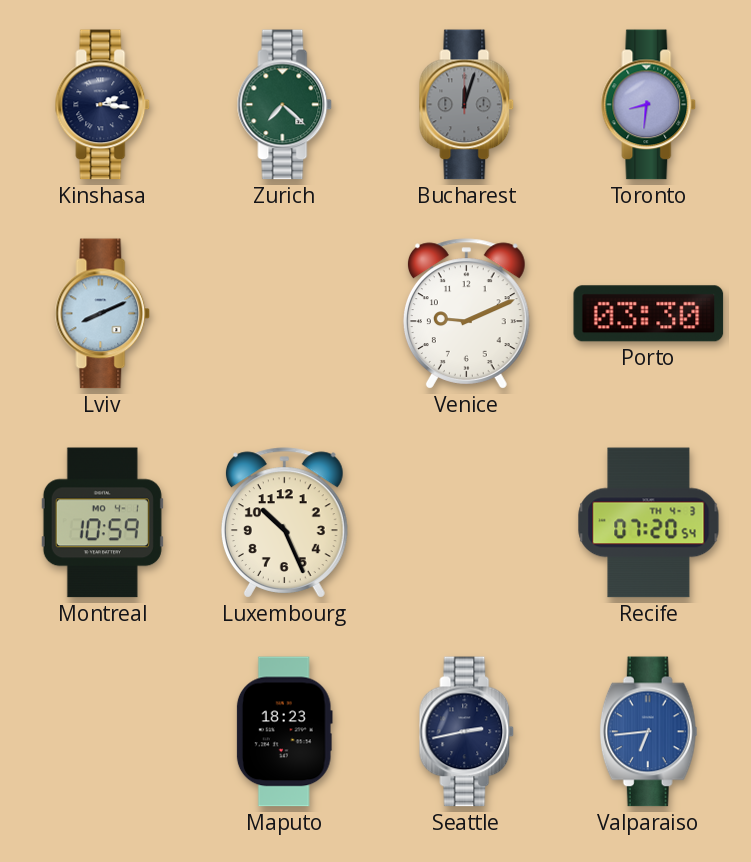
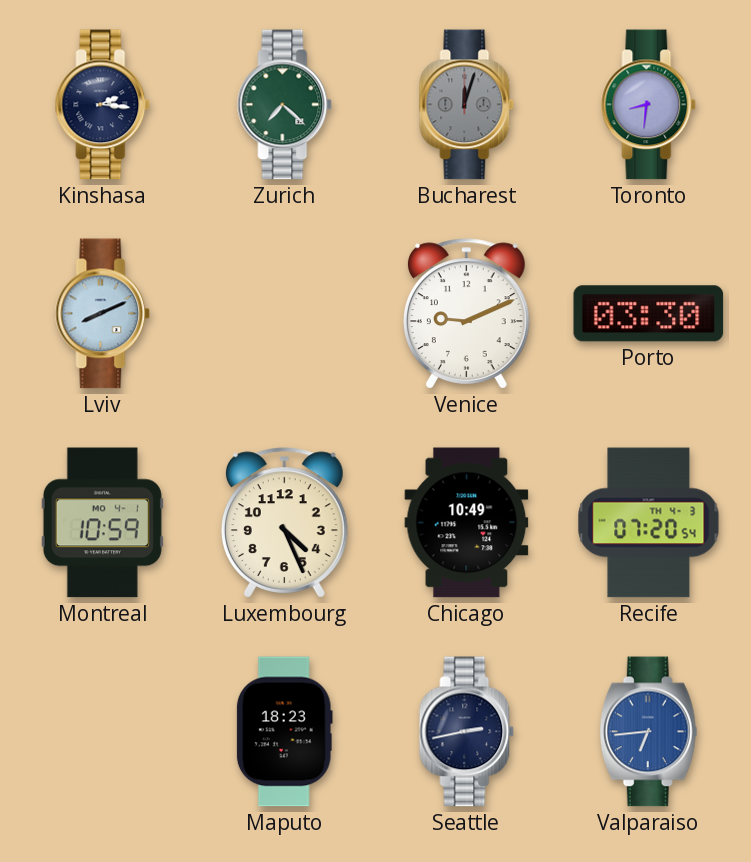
Luxembourg: 10:26 -> 4:26 (284, 523)
Chicago: none -> 10:49 (467, 523)
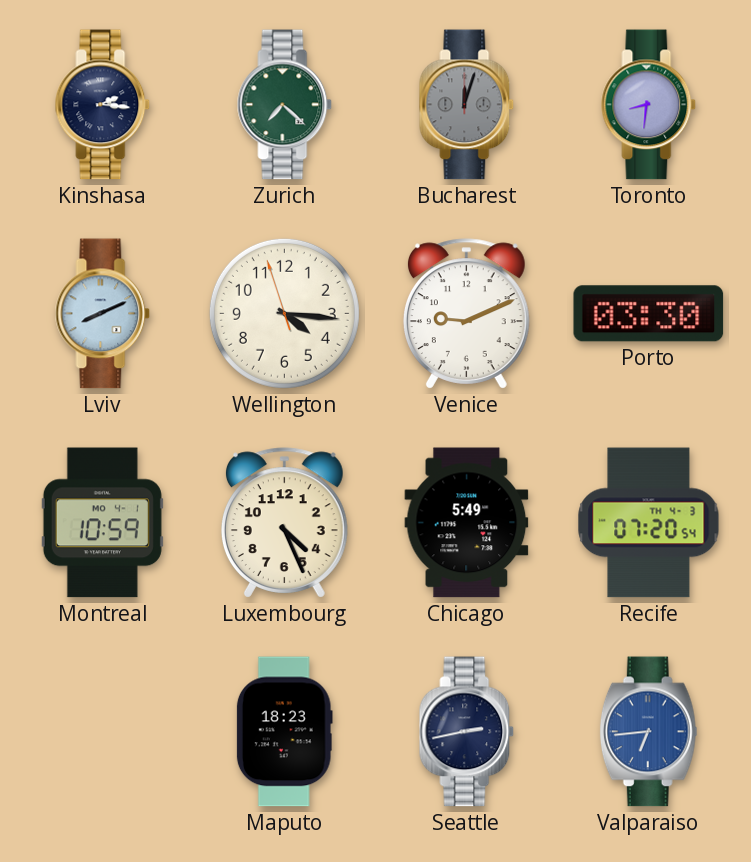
Wellington: none -> 4:15 (284, 313)
Chicago: 10:49 -> 5:49 (467, 523)
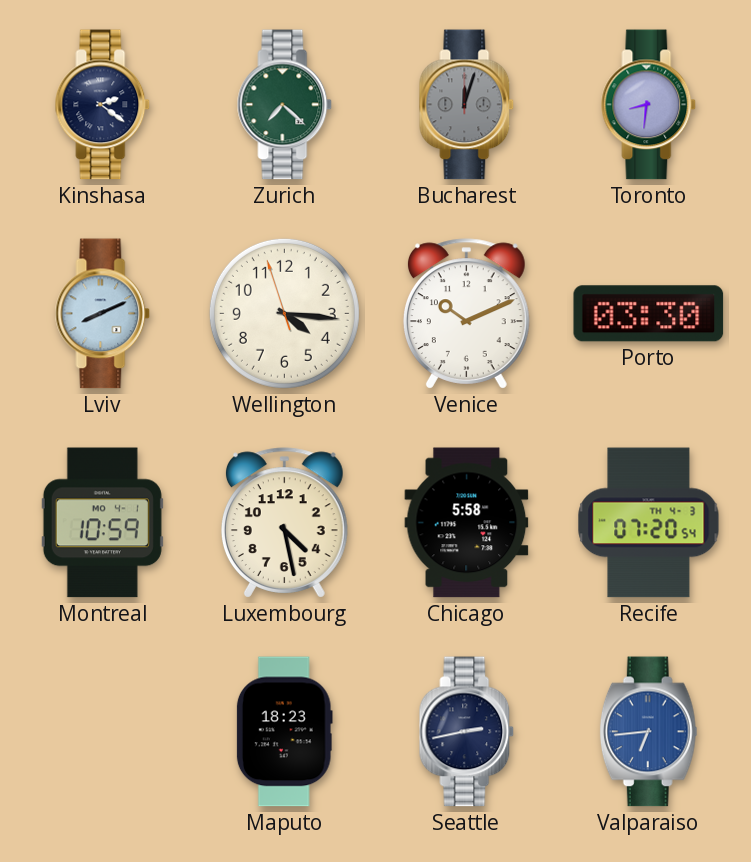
Kinshasa: 2:16 -> 2:21 (103, 105)
Venice: 9:11 -> 10:11 (466, 314)
Luxembourg: 4:26 -> 4:28 (284, 523)
Chicago: 5:49 -> 5:58 (467, 523)
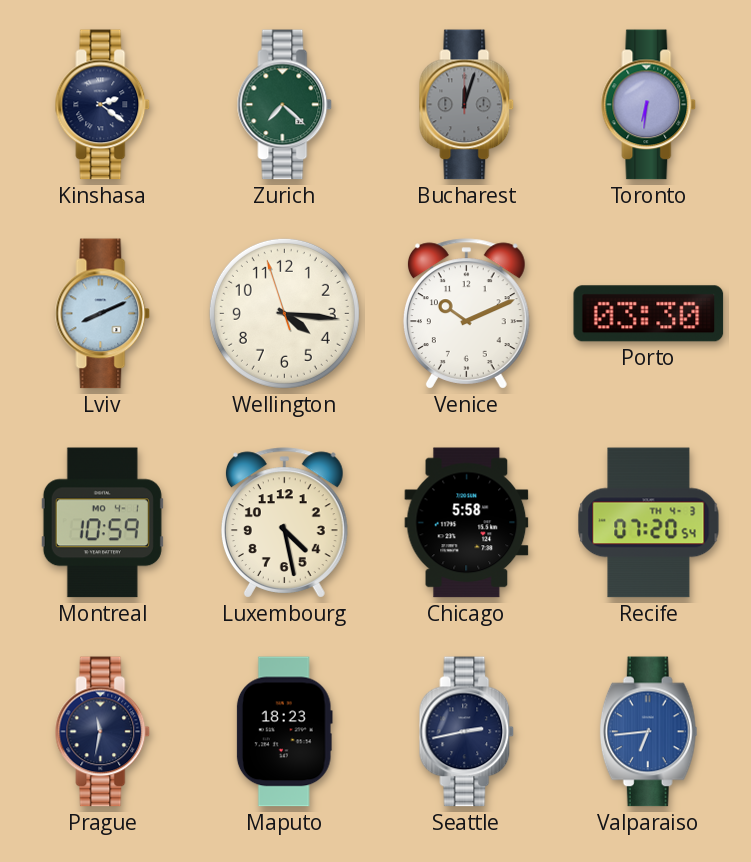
Toronto: 8:31 -> 6:31 (649, 105)
Prague: none -> 11:32 (103, 732)
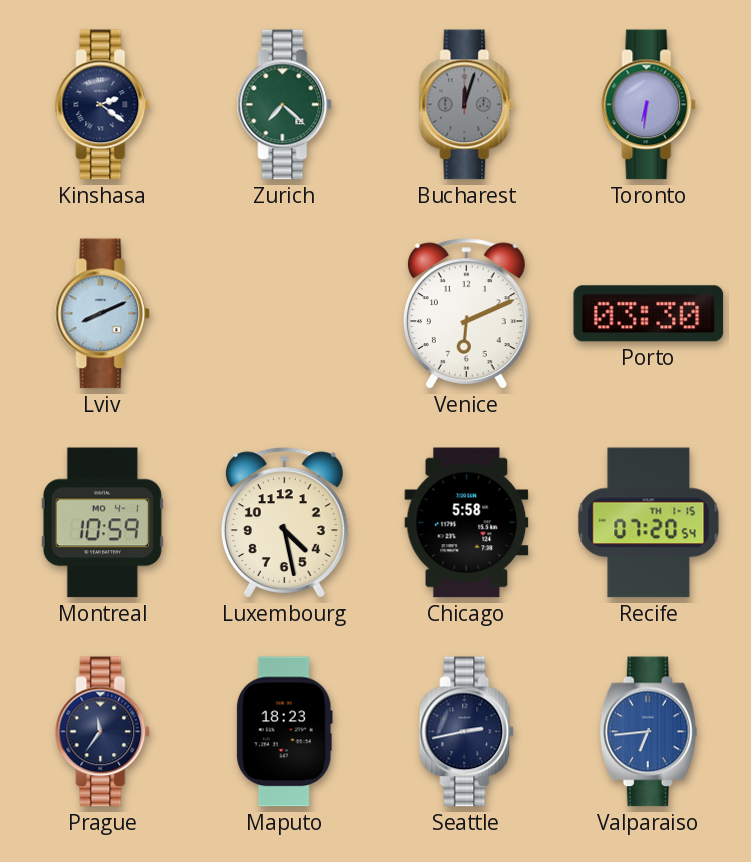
Wellington: 4:15 -> none (284, 313)
Venice: 10:11 -> 6:11 (466, 314)
Recife date: TH 4-3 -> TH 1-15 (649, 523)
Prague: 11:32 -> 11:36 (103, 732)
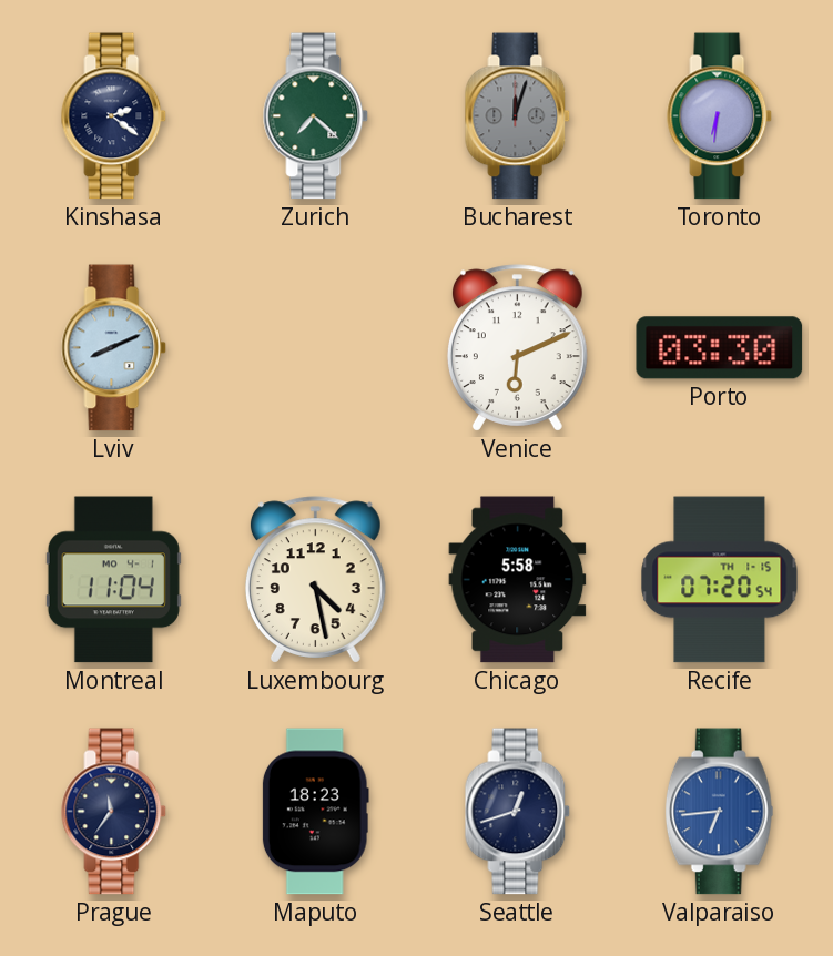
Montreal: 10:59 -> 11:04 (113, 580)
Seattle: 2:43 -> 12:42 (518, 812)
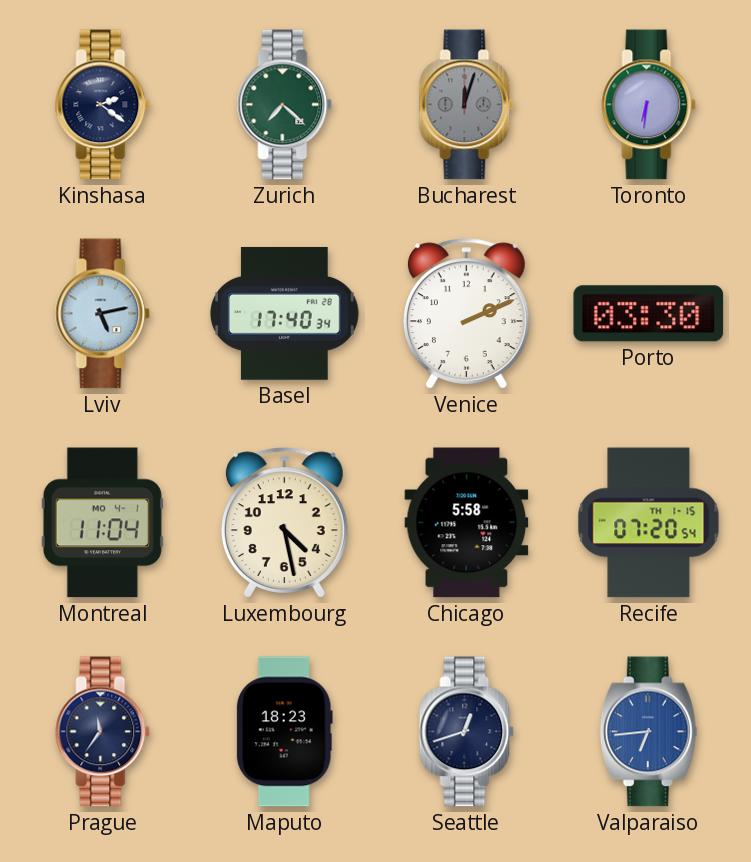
Lviv: 8:11 -> 5:13 (103, 314)
Basel: none -> 17:40 (284, 313)
Venice: 6:11 -> 2:11 (466, 314)
